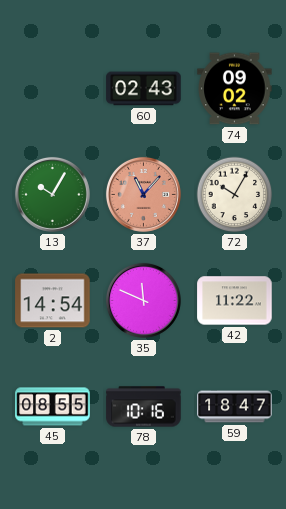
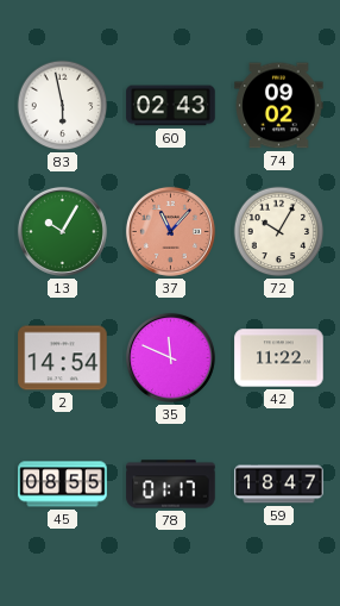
83: none -> 5:58 (63, 106)
78: 10:16 -> 01:17 (171, 485)
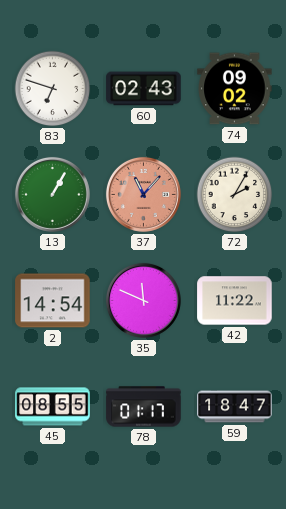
83: 5:58 -> 6:48 (53, 89)
13: 10:05 -> 1:05 (52, 194)
72: 10:05 -> 2:05 (235, 195)
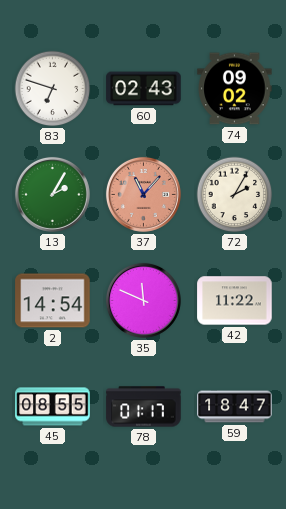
13: 1:05 -> 2:05 (52, 194)
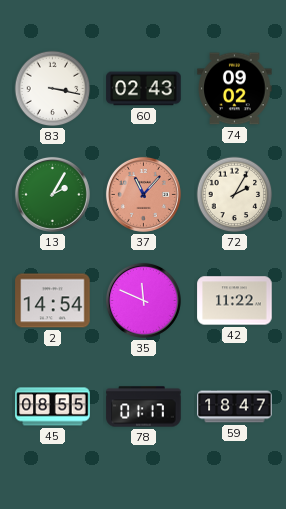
83: 6:48 -> 3:17 (53, 89)
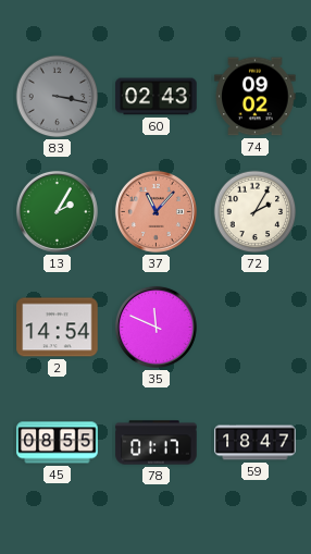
83 dial: white -> grey (58, 97)
42: 11:22 -> none (235, 301)
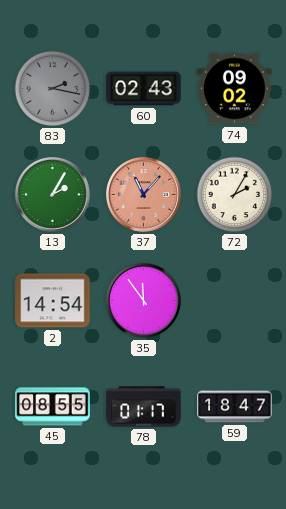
83: 3:17 -> 2:17 (53, 89)
35: 11:49 -> 11:54 (143, 300)
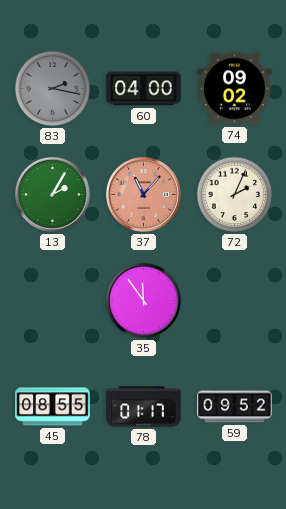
60: 02:43 -> 04:00 (144, 89)
72: 2:05 -> 2:04 (235, 195)
2: 14:54 -> none (53, 301)
59: 18:47 -> 09:52 (235, 407)
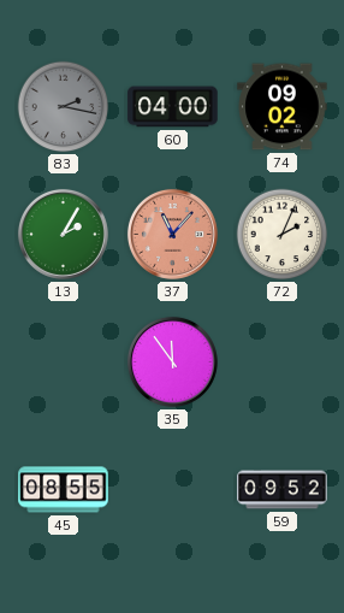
78: 01:17 -> none (144, 407)
